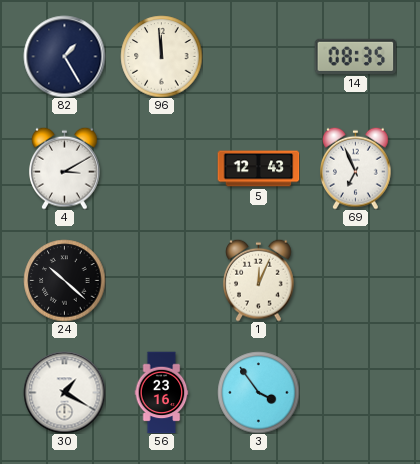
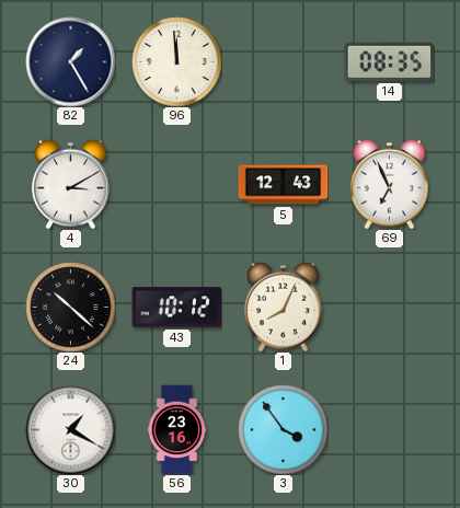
43: none -> 10:12 (176, 308)
1: 12:04 -> 8:04 (284, 307)
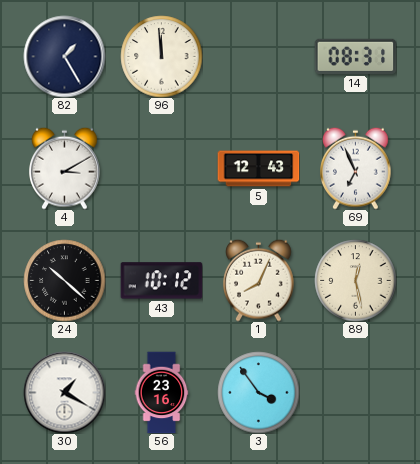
14: 08:35 -> 08:31 (355, 56)
89: none -> 12:28 (355, 280)
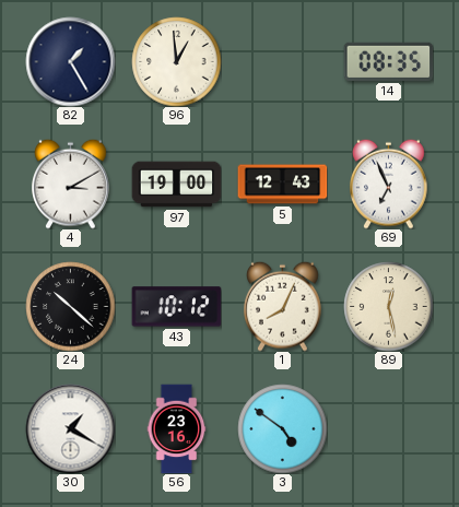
96: 11:59 -> 12:59 (176, 61)
14: 08:31 -> 08:35 (388, 61)
97: none -> 19:00 (176, 185)
3: 3:54 -> 4:51 (282, 428)
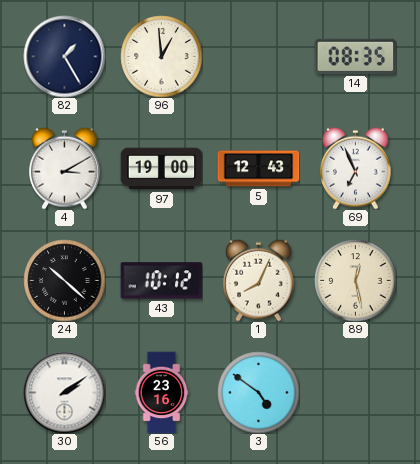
30: 1:20 -> 2:09 (64, 392)
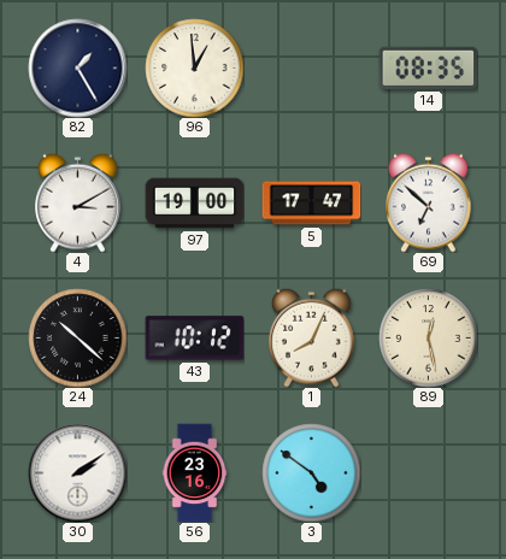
5: 12:43 -> 17:47 (311, 204)
69: 6:56 -> 6:52 (429, 202)
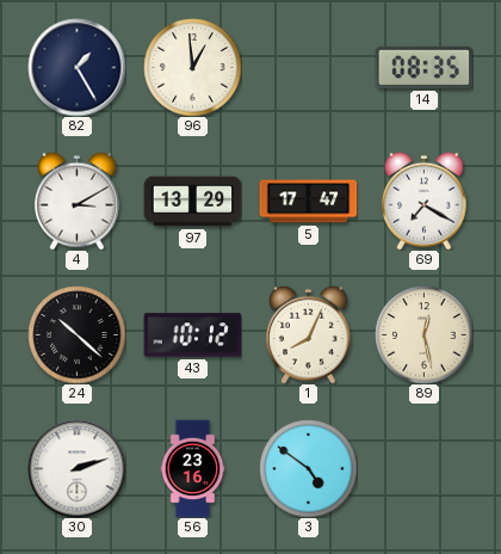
97: 19:00 -> 13:29 (192, 202)
69: 6:52 -> 7:20 (425, 201)
30: 2:09 -> 2:12 (76, 468)
